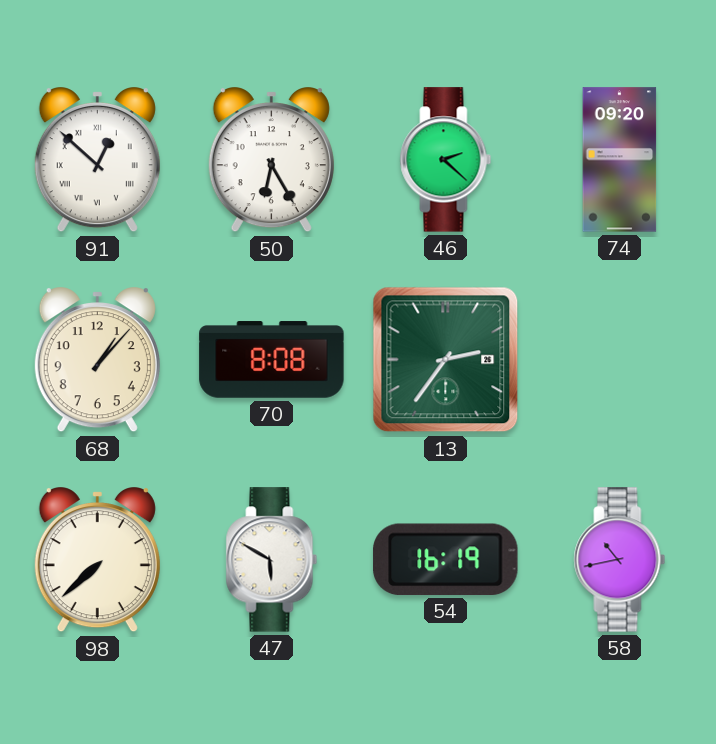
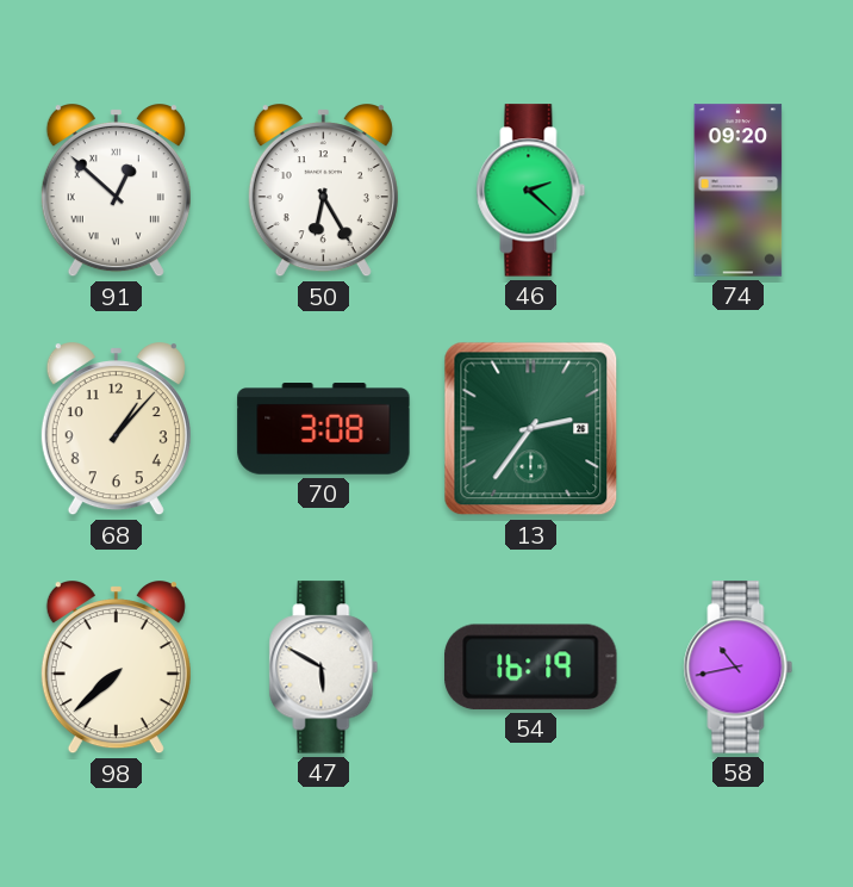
70: 8:08 -> 3:08 (324, 429)
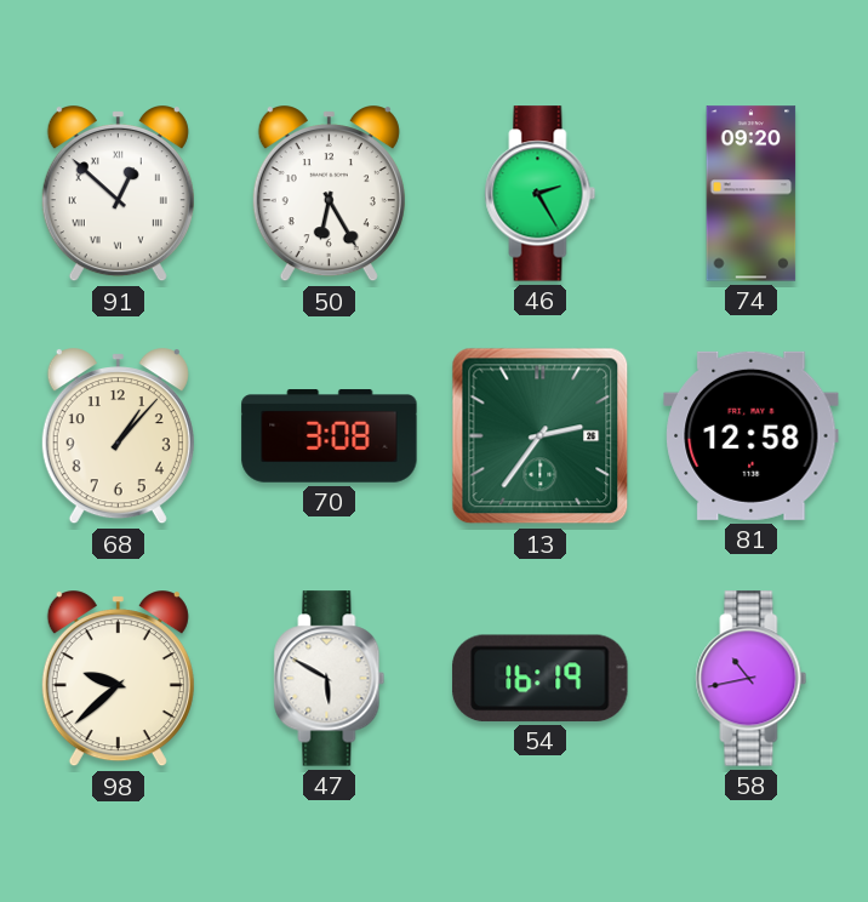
46: 2:22 -> 2:25 (541, 194)
81: none -> 12:58 (752, 435)
98: 7:38 -> 9:38 (118, 679)
